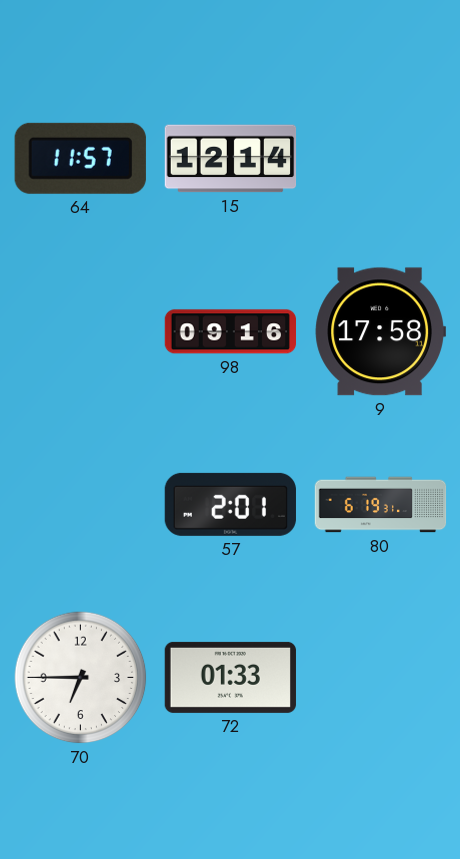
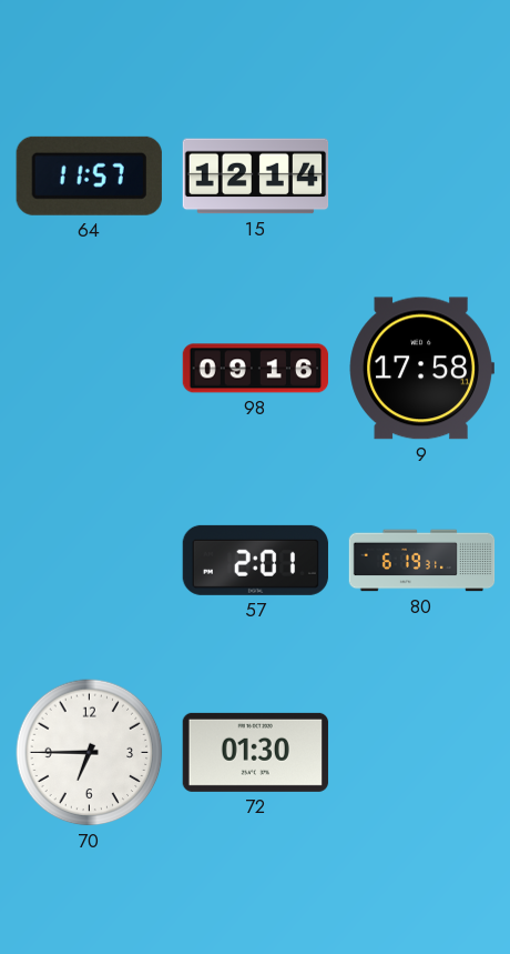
72: 01:33 -> 01:30 (255, 752)
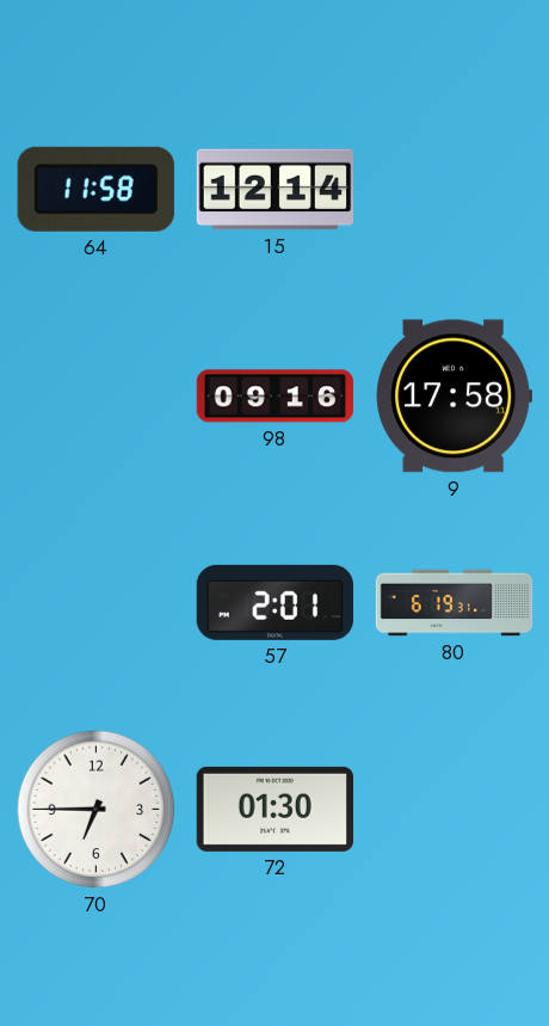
64: 11:57 -> 11:58 (95, 189)
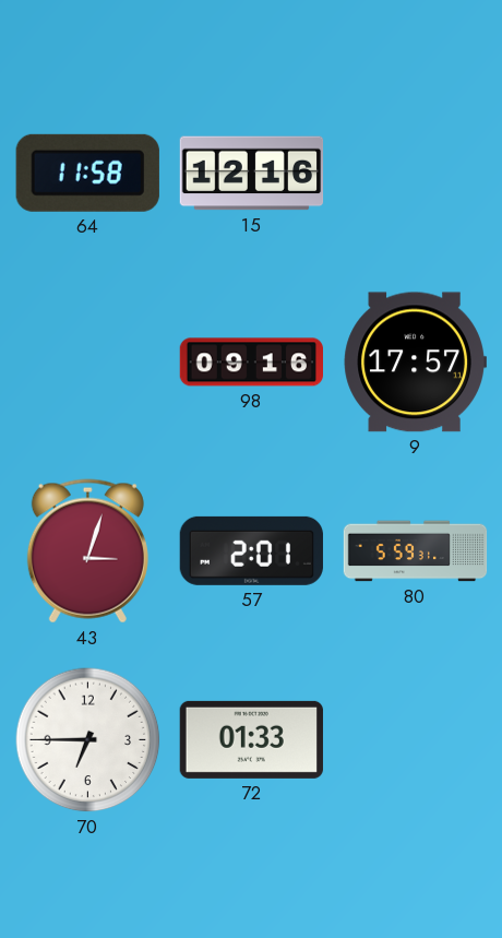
15: 12:14 -> 12:16 (252, 174)
9: 17:58 -> 17:57 (415, 363)
43: none -> 3:03 (87, 551)
80: 6:19 -> 5:59 (416, 551)
72: 01:30 -> 01:33 (251, 739)
